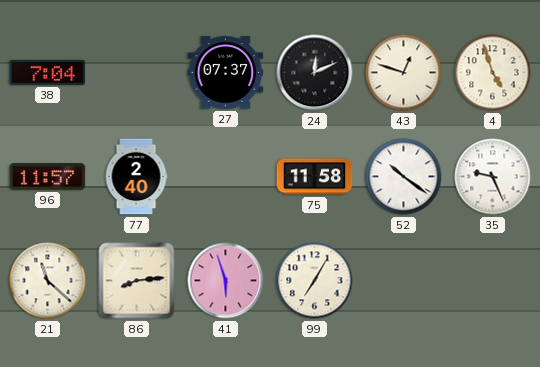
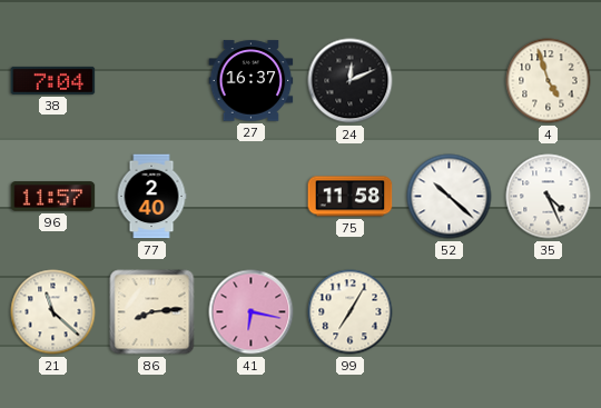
27: 07:37 -> 16:37 (252, 81)
43: 12:48 -> none (404, 73)
52: 10:21 -> 10:22 (450, 197)
35: 9:26 -> 4:26 (549, 197)
41: 5:57 -> 6:17 (252, 312)
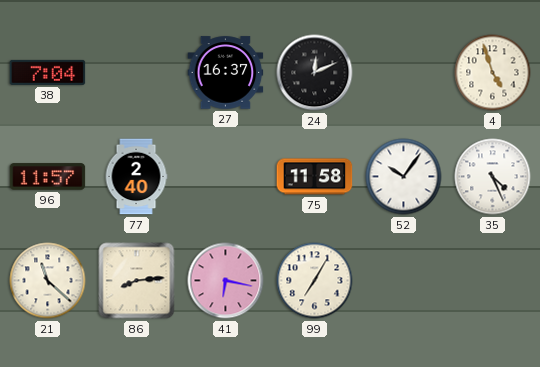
52: 10:22 -> 10:06 (404, 177)
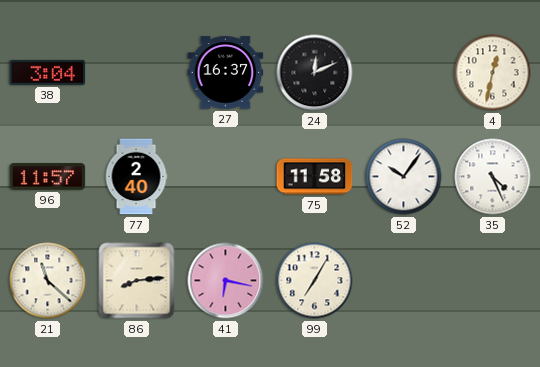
38: 7:04 -> 3:04 (48, 72)
4: 4:57 -> 12:32 (493, 73)
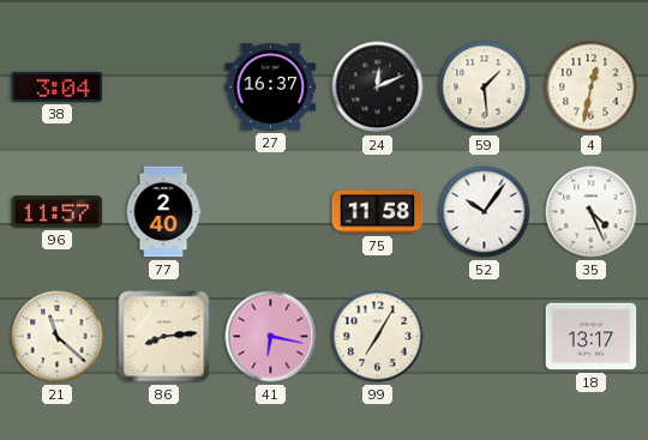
59: none -> 1:29 (485, 88)
18: none -> 13:17 (592, 337)
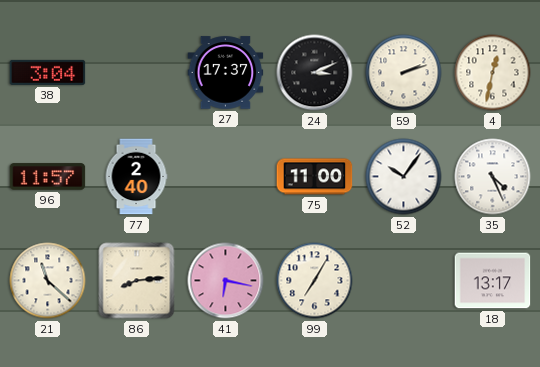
27: 16:37 -> 17:37 (226, 73)
24: 12:11 -> 3:11 (315, 73)
59: 1:29 -> 2:12 (404, 73)
75: 11:58 -> 11:00 (315, 177)
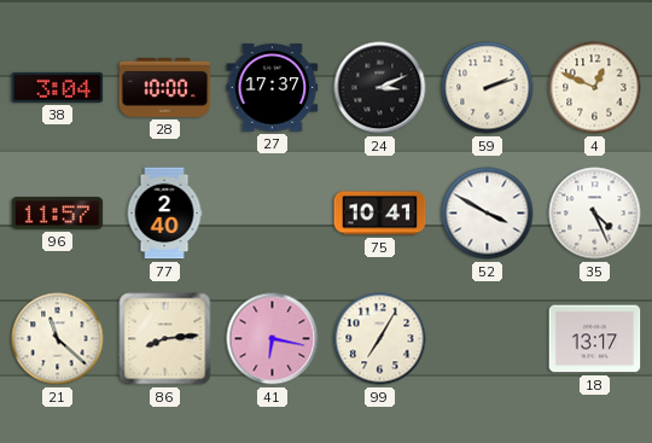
28: none -> 10:00 (165, 87)
4: 12:32 -> 12:49 (595, 88)
75: 11:00 -> 10:41 (380, 214)
52: 10:06 -> 3:50 (488, 214)
